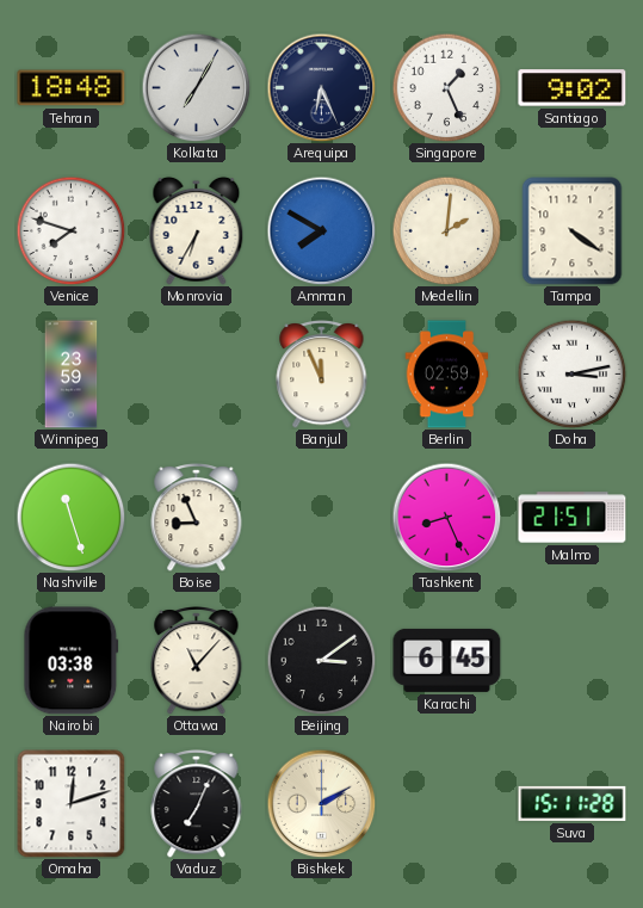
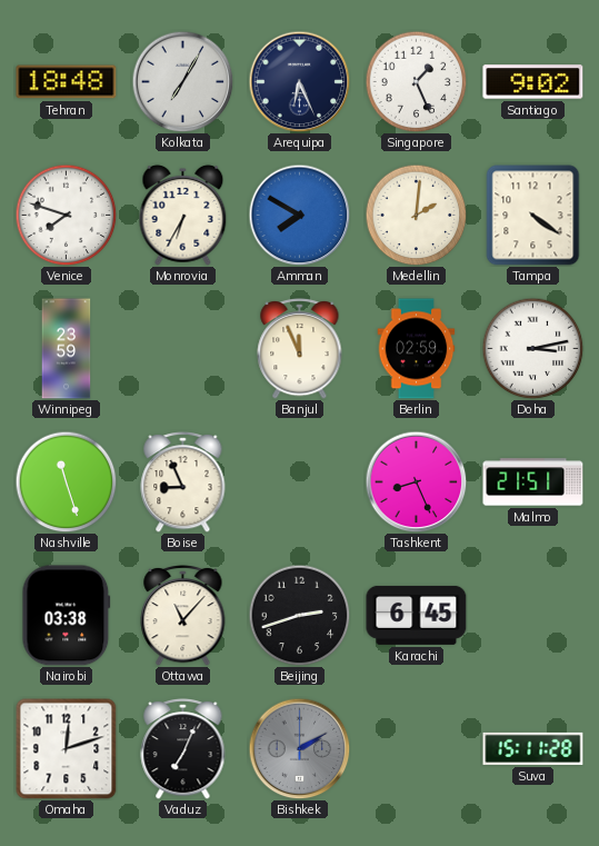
Beijing: 3:09 -> 2:42 (299, 615)
Bishkek dial: cream -> grey (299, 748)
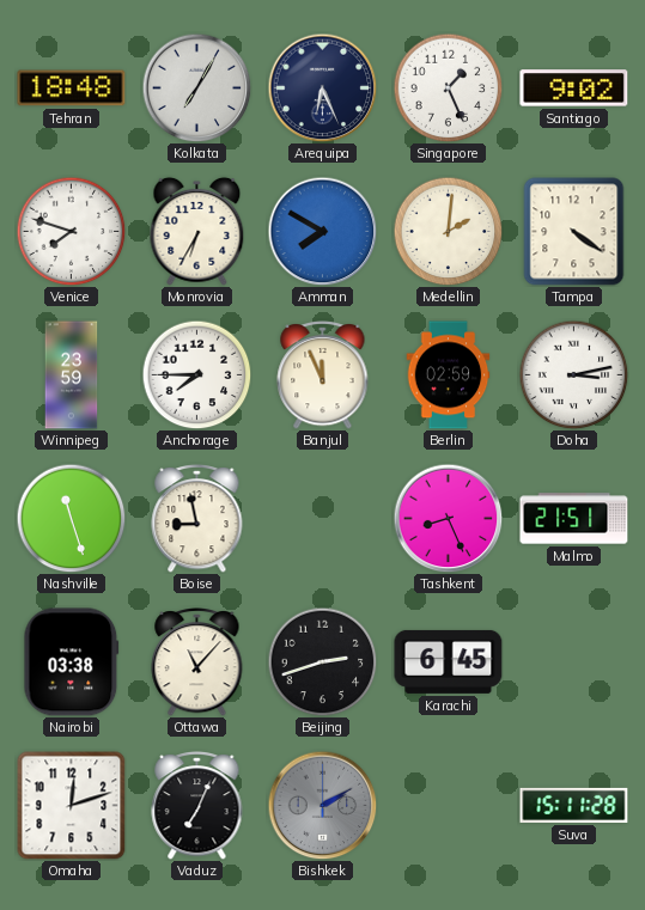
Anchorage: none -> 7:45 (196, 374)
Boise: 8:56 -> 8:58 (197, 519)
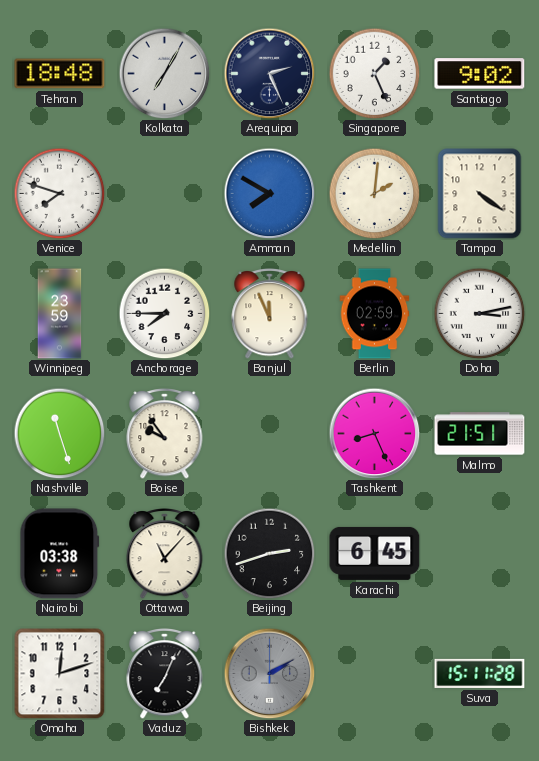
Arequipa: 6:26 -> 2:26 (269, 73)
Monrovia: 6:35 -> none (197, 231)
Boise: 8:58 -> 9:54 (165, 434)
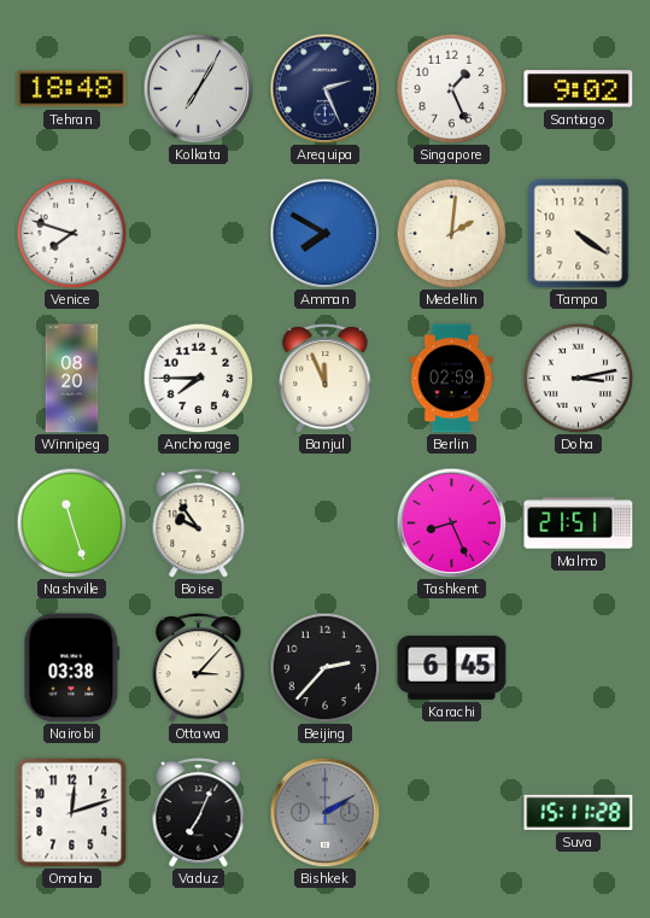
Winnipeg: 23:59 -> 08:20 (72, 379)
Ottawa: 11:07 -> 3:07 (199, 668)
Beijing: 2:42 -> 2:37 (324, 667)
